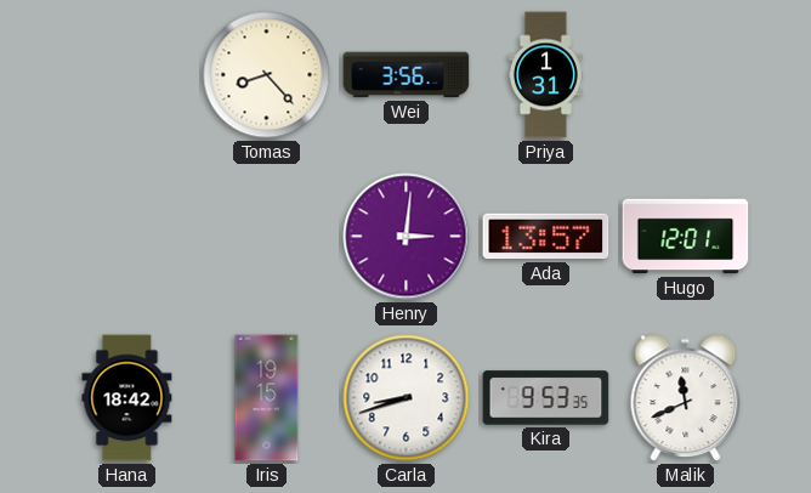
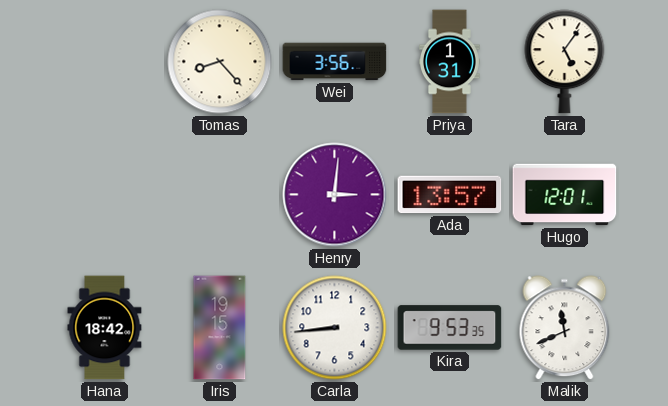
Tara: none -> 5:06 (565, 62)
Carla: 8:42 -> 8:44 (335, 328)
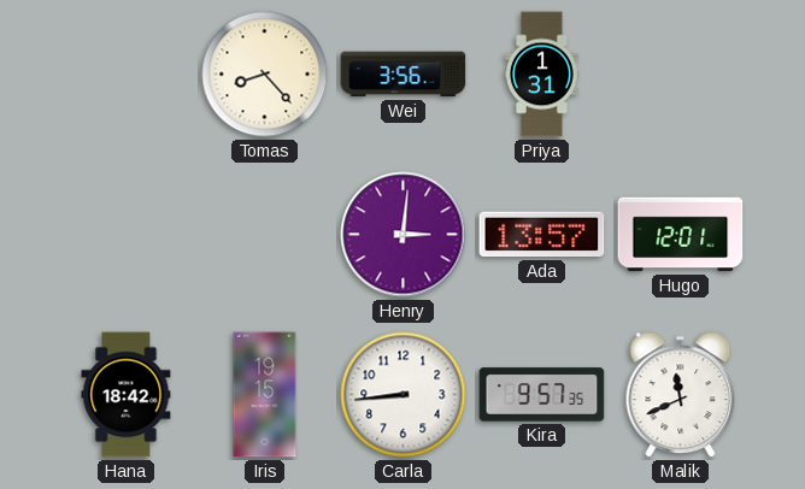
Tara: 5:06 -> none (565, 62)
Kira: 9:53 -> 9:57 (542, 395)
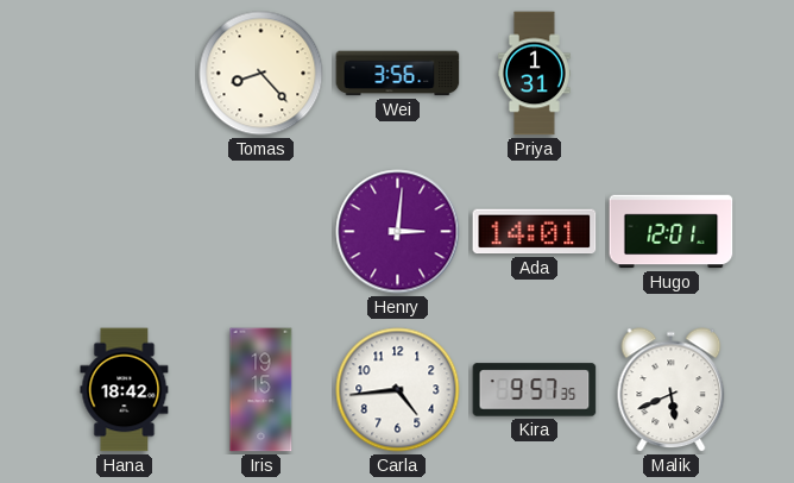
Ada: 13:57 -> 14:01 (535, 232)
Carla: 8:44 -> 4:44 (398, 390)
Malik: 11:41 -> 5:41 (672, 390)
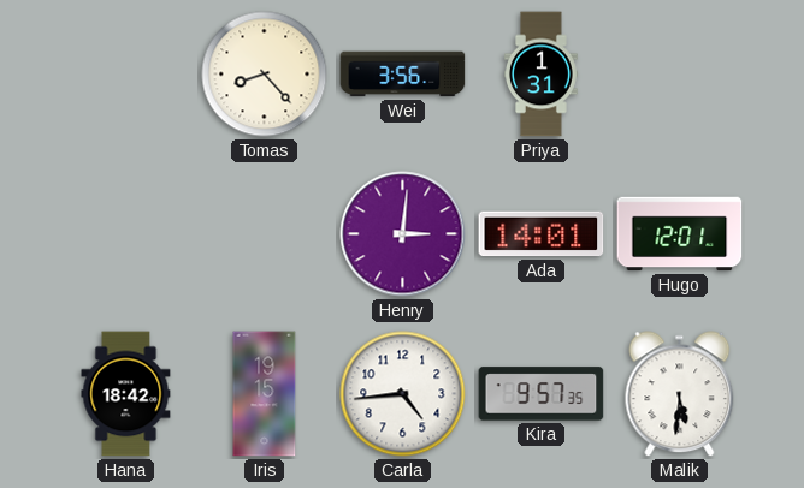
Malik: 5:41 -> 5:31 (680, 394)
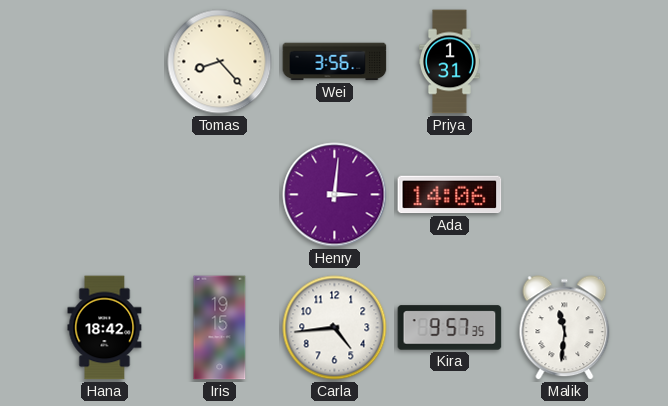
Ada: 14:01 -> 14:06 (450, 195)
Hugo: 12:01 -> none (680, 234)
Malik: 5:31 -> 11:31 (565, 328)
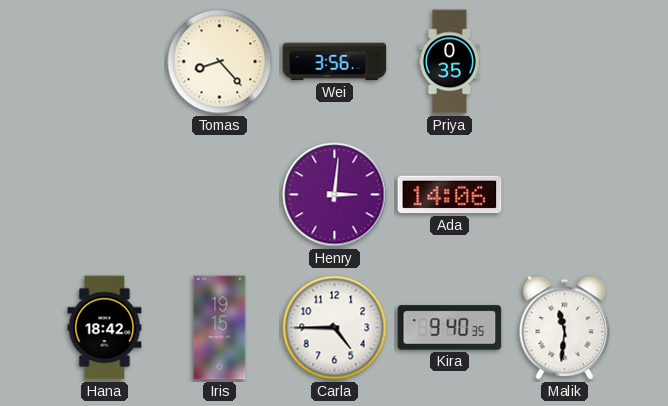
Priya: 1:31 -> 0:35 (450, 62)
Carla: 4:44 -> 4:45 (335, 328)
Kira: 9:57 -> 9:40 (450, 328)
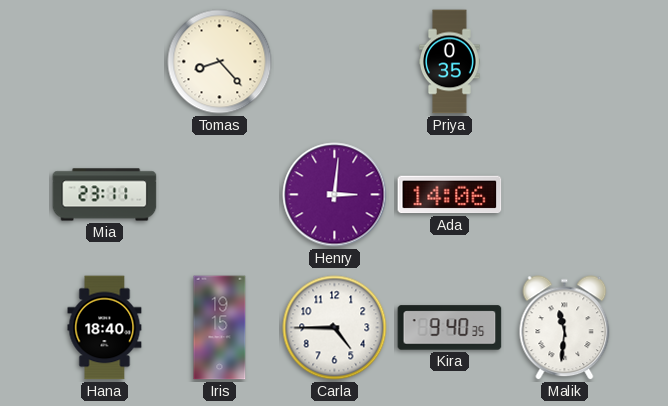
Wei: 3:56 -> none (335, 62)
Mia: none -> 23:11 (105, 195)
Hana: 18:42 -> 18:40 (105, 328)
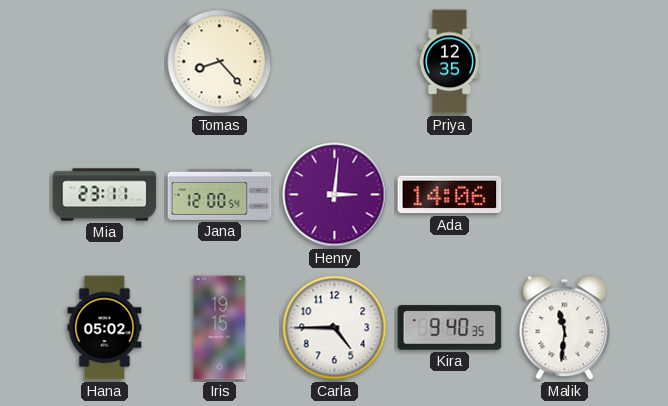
Priya: 0:35 -> 12:35 (450, 62)
Jana: none -> 12:00 (220, 194)
Hana: 18:40 -> 05:02 (105, 328)
